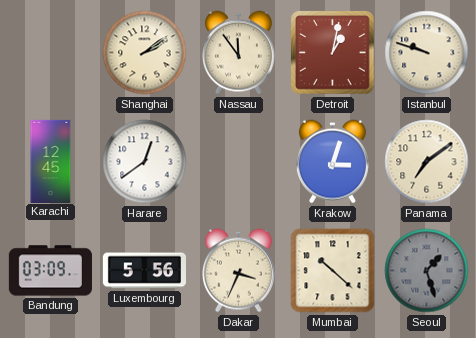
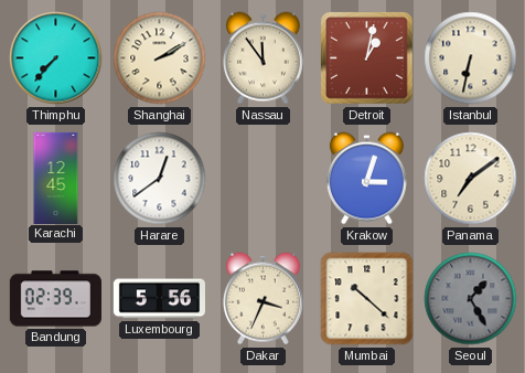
Thimphu: none -> 7:37 (56, 58)
Shanghai: 2:09 -> 2:10 (160, 58)
Istanbul: 9:48 -> 6:32 (471, 58)
Bandung: 03:09 -> 02:39 (55, 299)
Seoul: 1:27 -> 1:25 (471, 299)
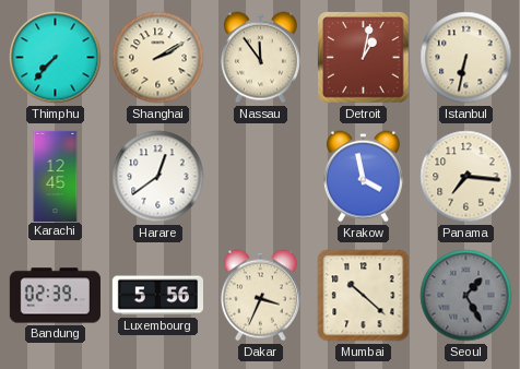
Krakow: 3:03 -> 3:58 (363, 177)
Panama: 7:09 -> 7:16 (466, 177)
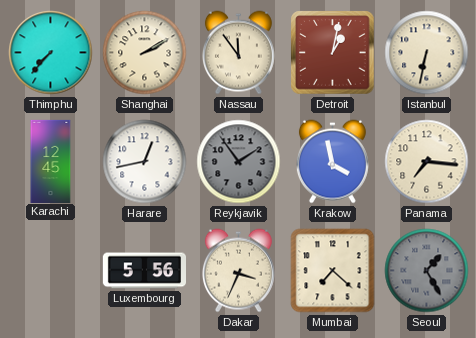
Harare: 12:39 -> 12:43 (145, 162)
Reykjavik: none -> 1:54 (239, 162)
Bandung: 02:39 -> none (55, 296)
Mumbai: 10:22 -> 7:22 (333, 271)
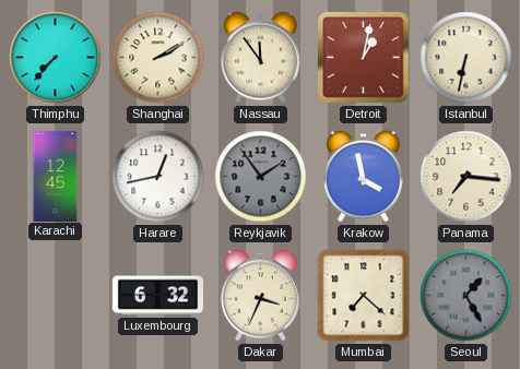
Luxembourg: 5:56 -> 6:32 (157, 296)
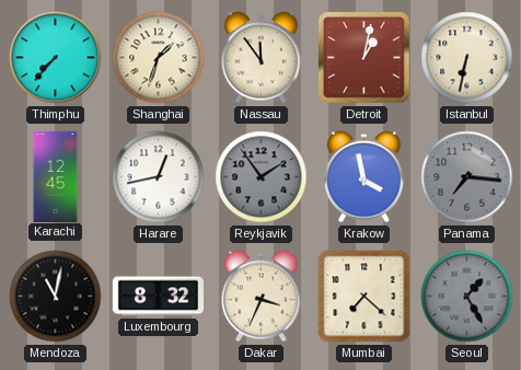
Shanghai: 2:10 -> 1:33 (159, 58)
Panama dial: cream -> grey (467, 177)
Mendoza: none -> 11:02 (56, 297)
Luxembourg: 6:32 -> 8:32 (158, 297)
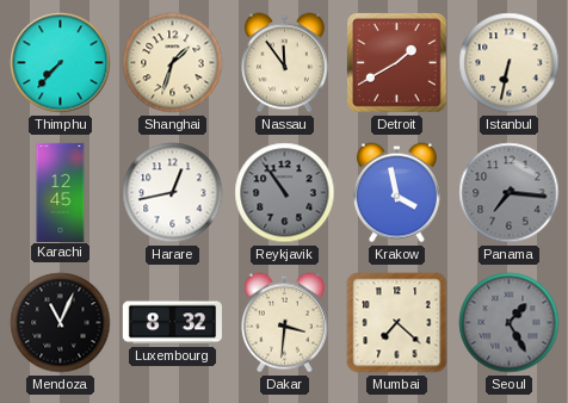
Detroit: 1:02 -> 1:40 (397, 63)
Reykjavik: 1:54 -> 10:54 (285, 193)
Mendoza: 11:02 -> 11:04 (61, 323)
Dakar: 3:34 -> 3:31 (284, 323)
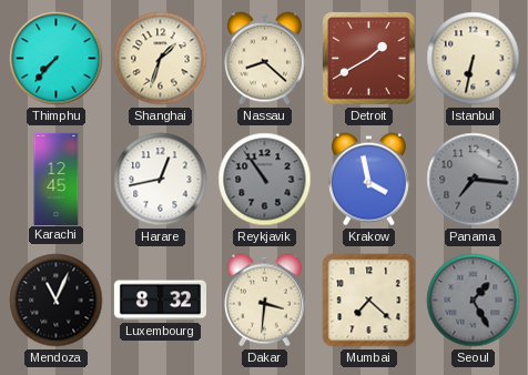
Nassau: 11:54 -> 8:22 (264, 59)
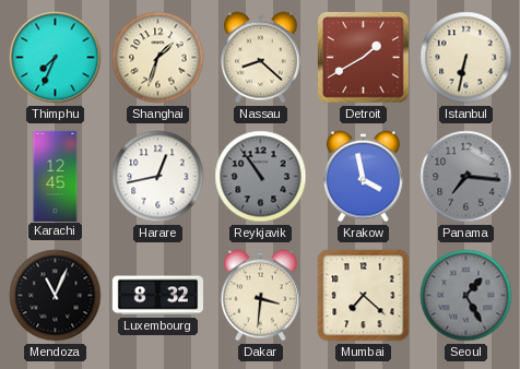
Thimphu: 7:37 -> 7:34 (56, 58)
